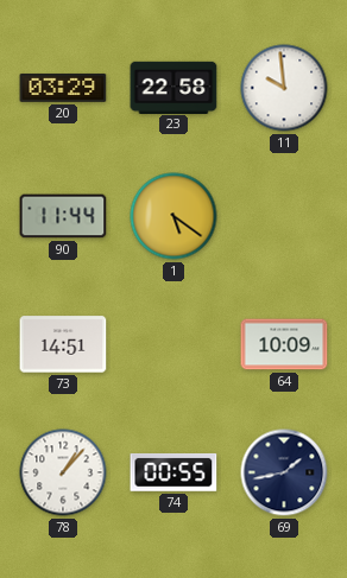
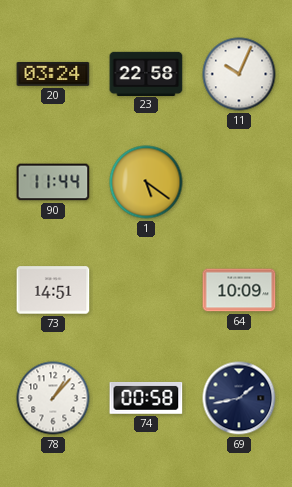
20: 03:29 -> 03:24 (53, 74)
11: 9:59 -> 10:04 (239, 74)
74: 00:55 -> 00:58 (146, 398)
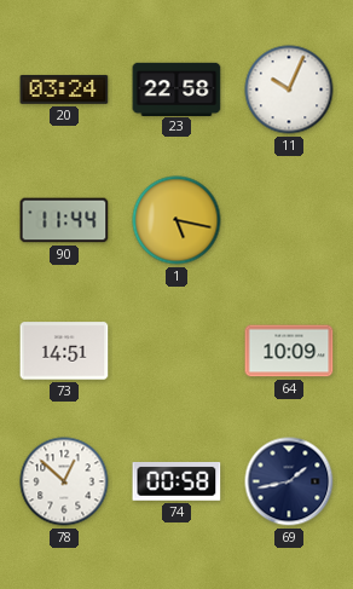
1: 5:21 -> 5:17 (176, 220)
78: 1:07 -> 12:52 (64, 481)
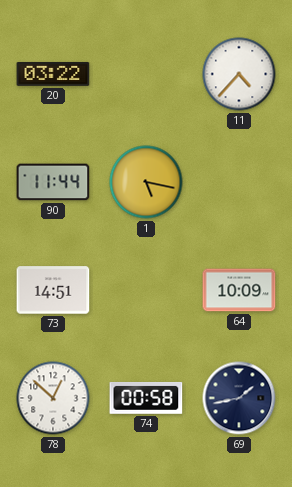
20: 03:24 -> 03:22 (53, 74)
23: 22:58 -> none (176, 88)
11: 10:04 -> 4:37 (239, 74)
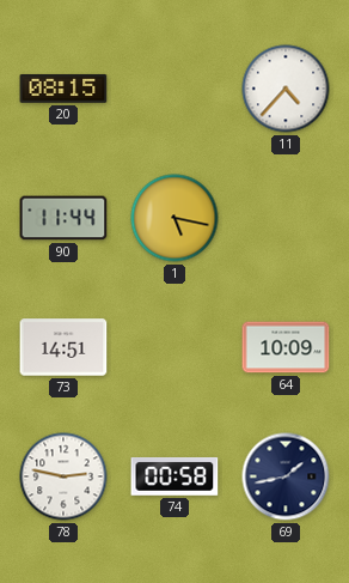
20: 03:22 -> 08:15 (63, 89)
78: 12:52 -> 2:47 (63, 476)
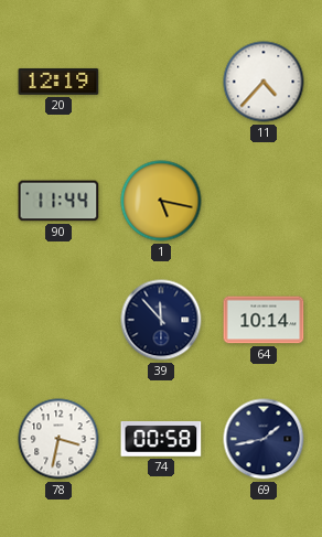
20: 08:15 -> 12:19 (58, 82)
73: 14:51 -> none (63, 347)
39: none -> 11:53 (161, 320)
64: 10:09 -> 10:14 (264, 320)
78: 2:47 -> 3:32 (58, 439)
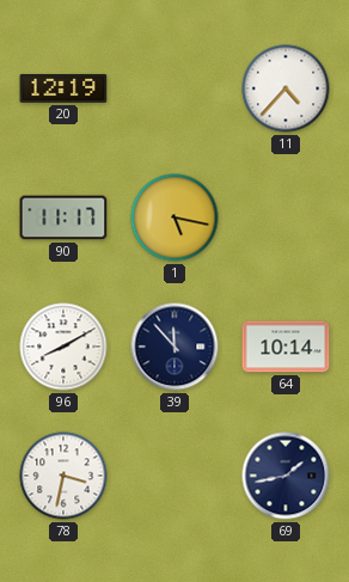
90: 11:44 -> 11:17 (63, 218)
96: none -> 8:10 (63, 347)
74: 00:58 -> none (161, 439)
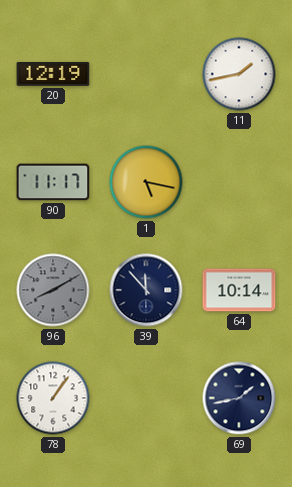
11: 4:37 -> 1:43 (239, 74)
96 dial: white -> grey (53, 290)
78: 3:32 -> 1:06 (53, 398)
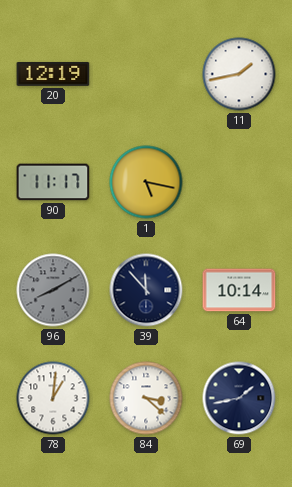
78: 1:06 -> 1:01 (53, 398)
84: none -> 3:22 (146, 398)
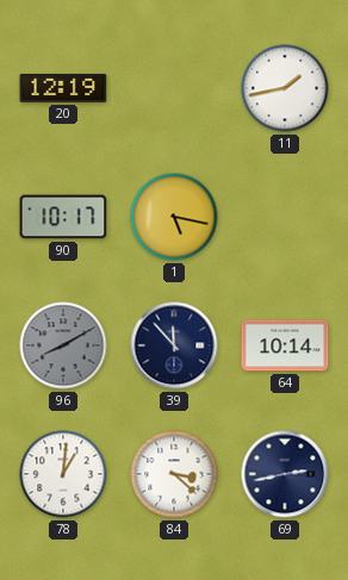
90: 11:17 -> 10:17 (63, 217)
69: 1:43 -> 2:43 (285, 474)
